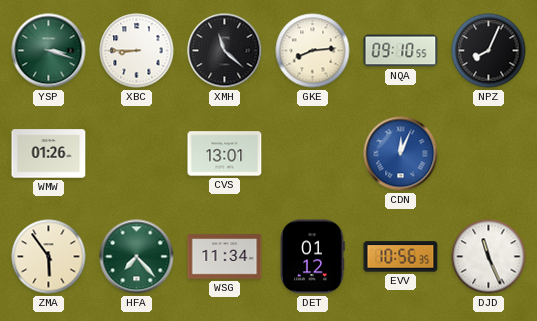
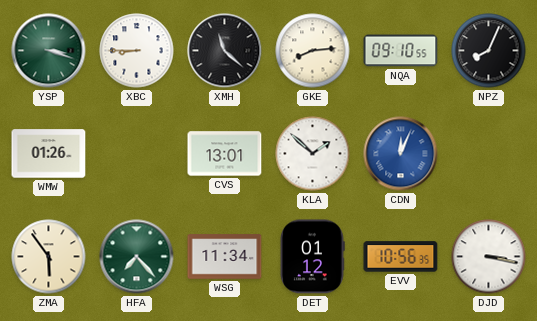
KLA: none -> 1:52 (313, 154)
DJD: 11:26 -> 3:17 (489, 257)
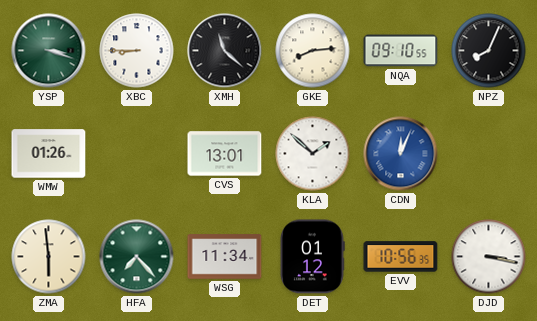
ZMA: 5:54 -> 5:59 (49, 257)
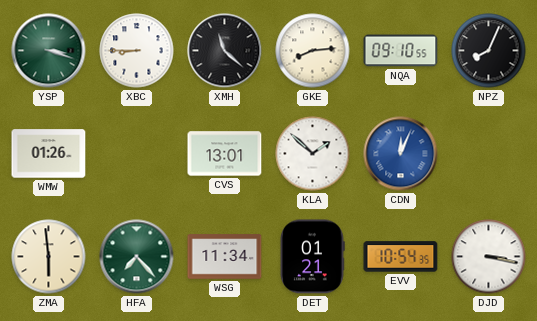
DET: 01:12 -> 01:21 (312, 257)
EVV: 10:56 -> 10:54 (401, 257)
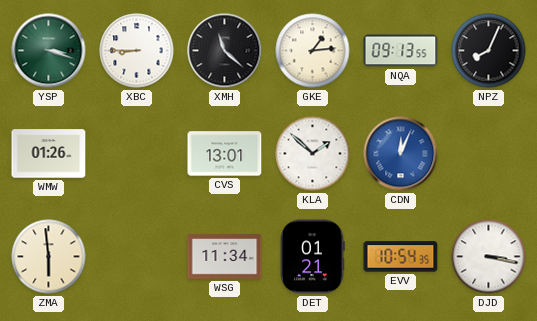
GKE: 8:14 -> 1:14 (313, 51)
NQA: 09:10 -> 09:13 (401, 51)
HFA: 7:23 -> none (137, 257)
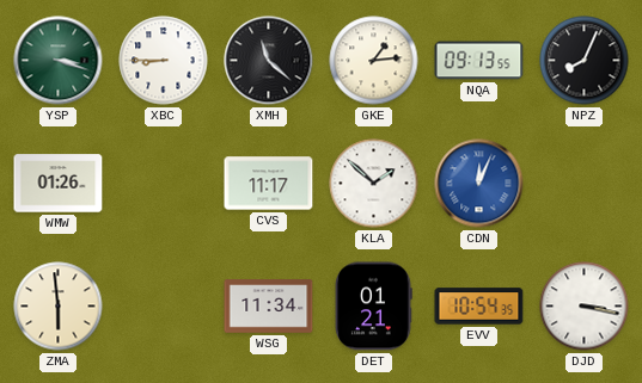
CVS: 13:01 -> 11:17 (269, 184)
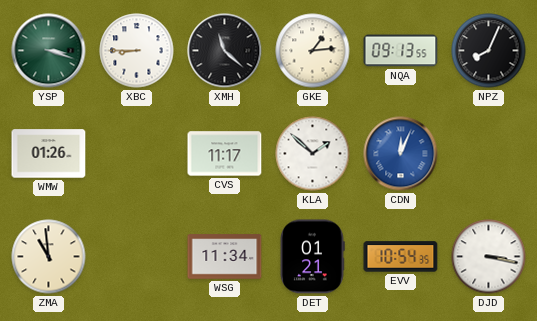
ZMA: 5:59 -> 10:59 (49, 257)
